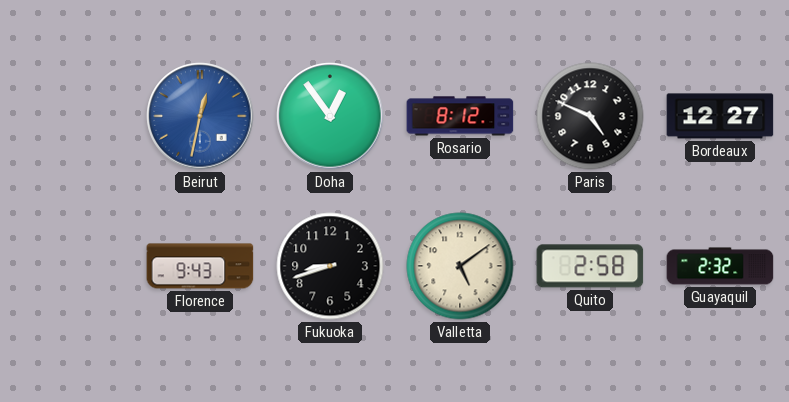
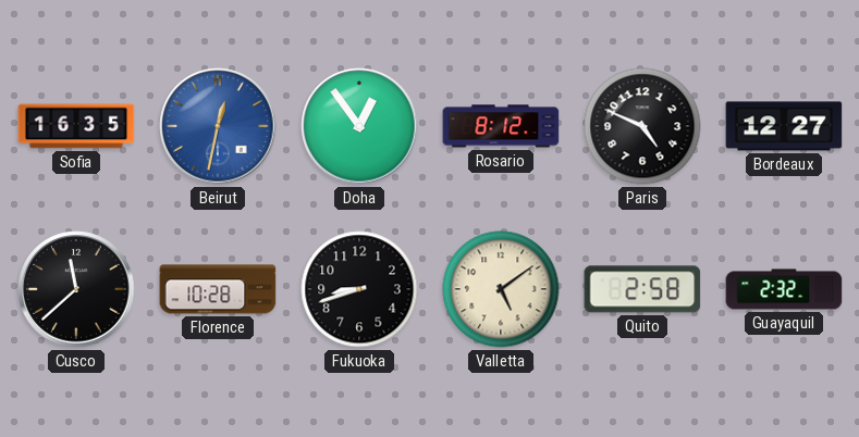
Sofia: none -> 16:35 (76, 126)
Cusco: none -> 11:38 (76, 289)
Florence: 9:43 -> 10:28 (218, 289)
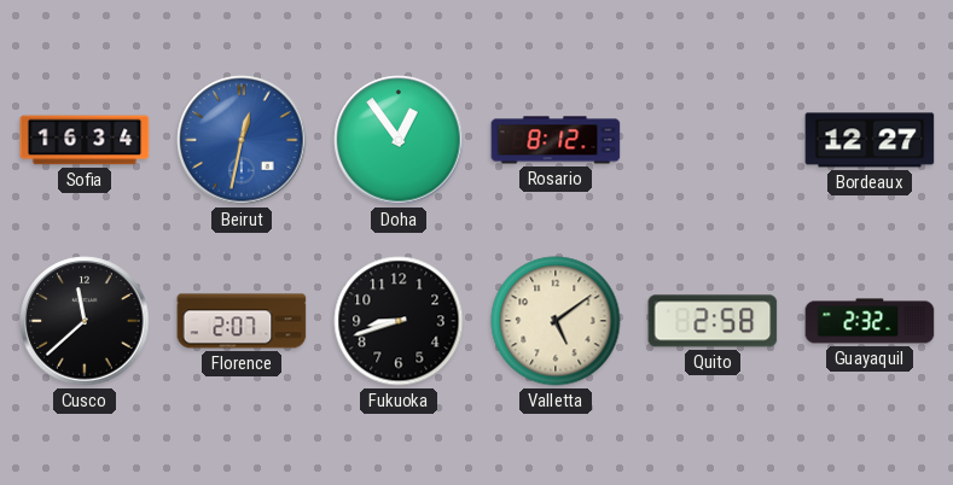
Sofia: 16:35 -> 16:34 (85, 140)
Paris: 4:49 -> none (642, 126)
Florence: 10:28 -> 2:07 (242, 321)
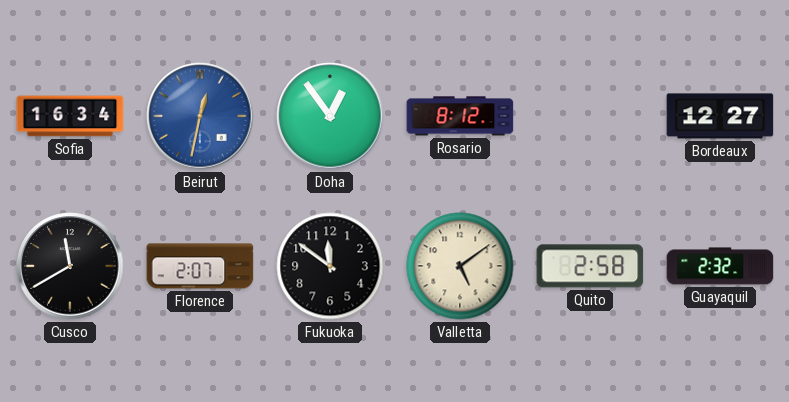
Cusco: 11:38 -> 11:40 (70, 266)
Fukuoka: 8:42 -> 11:51 (330, 266)
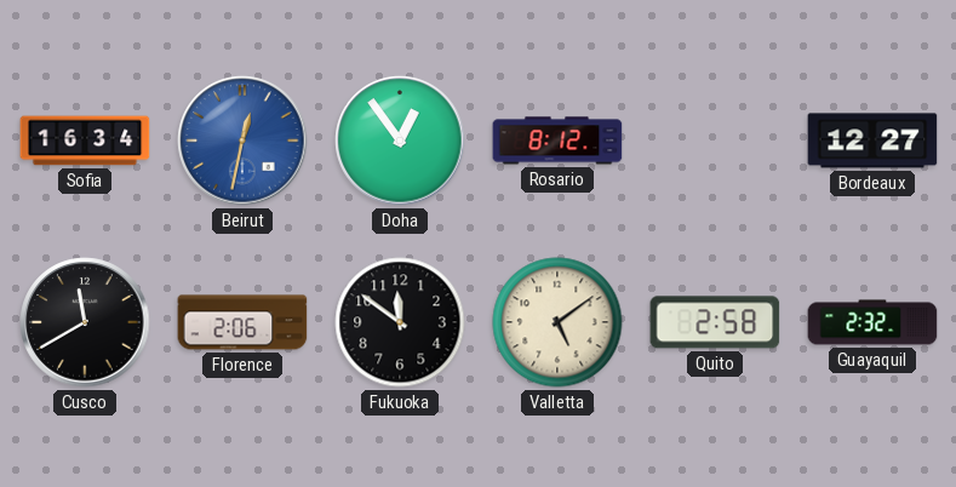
Florence: 2:07 -> 2:06 (242, 322)
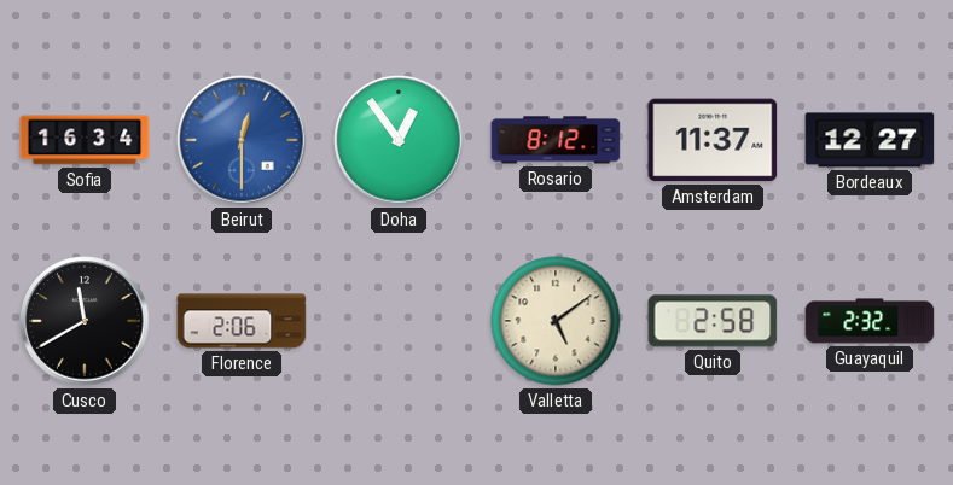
Beirut: 12:32 -> 12:30 (242, 140)
Amsterdam: none -> 11:37 (713, 140)
Fukuoka: 11:51 -> none (400, 322)
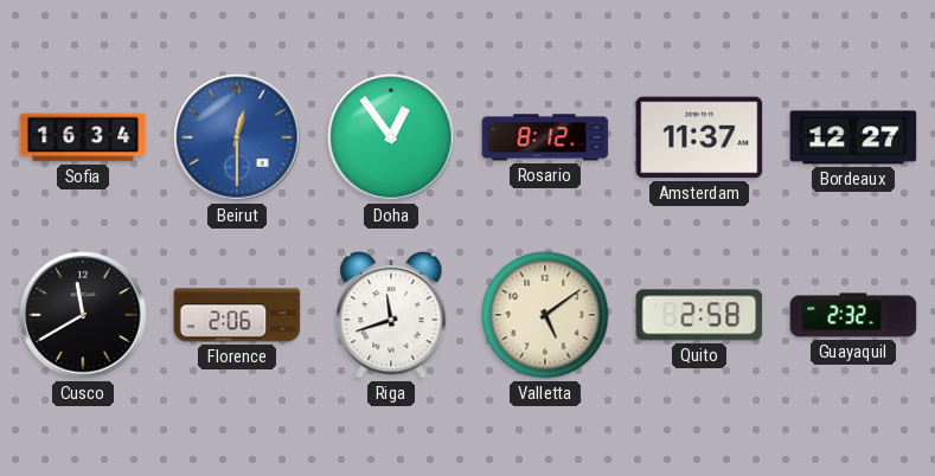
Riga: none -> 11:42 (391, 315)
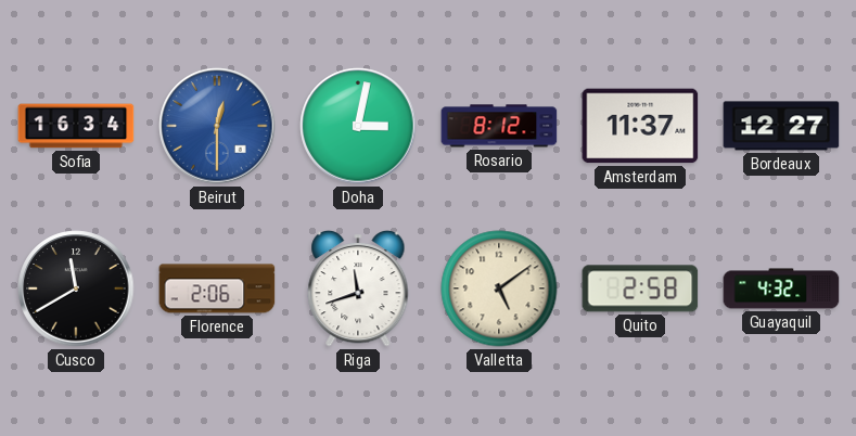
Doha: 12:54 -> 3:02 (358, 126)
Guayaquil: 2:32 -> 4:32 (781, 288)
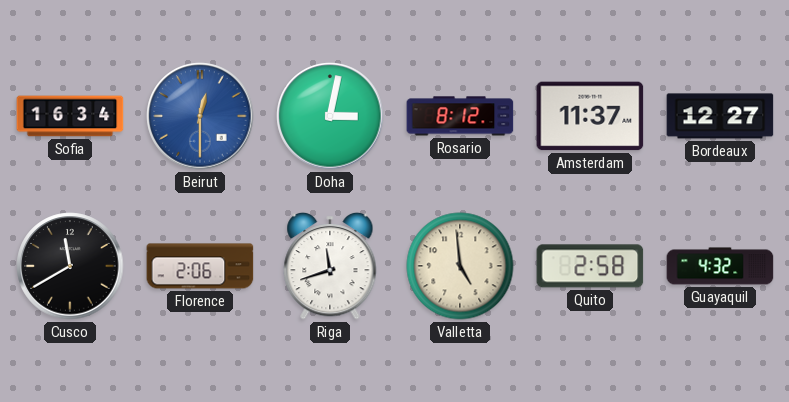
Valletta: 5:09 -> 4:59 (460, 266)
